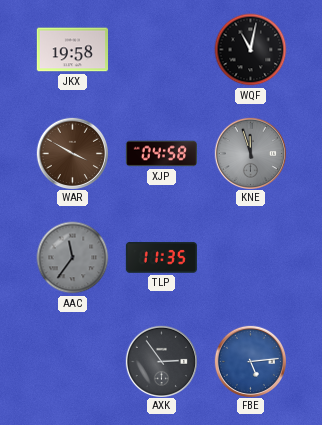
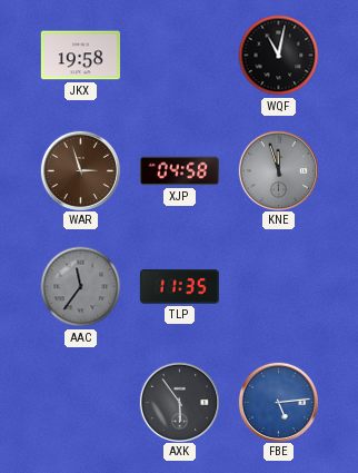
WAR: 3:50 -> 2:57 (80, 170)
AXK: 2:54 -> 5:54 (179, 402)
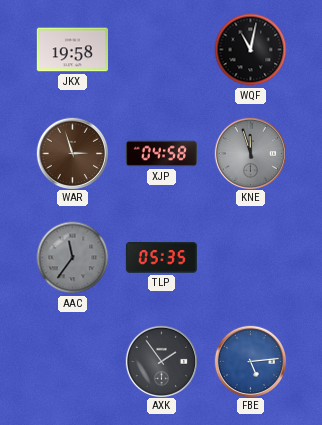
TLP: 11:35 -> 05:35 (161, 258)
AXK: 5:54 -> 1:54 (161, 361)
